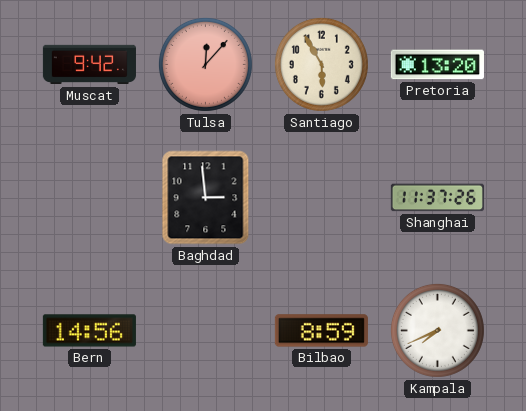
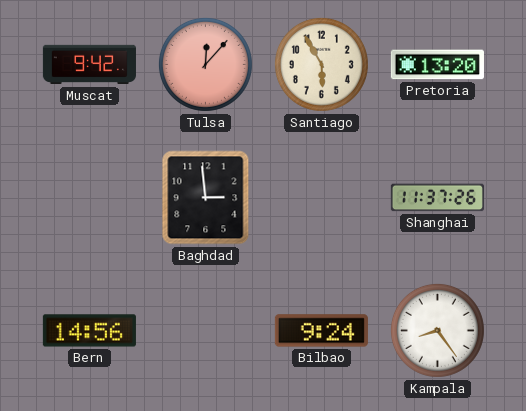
Bilbao: 8:59 -> 9:24 (321, 331)
Kampala: 7:41 -> 8:24 (437, 330)
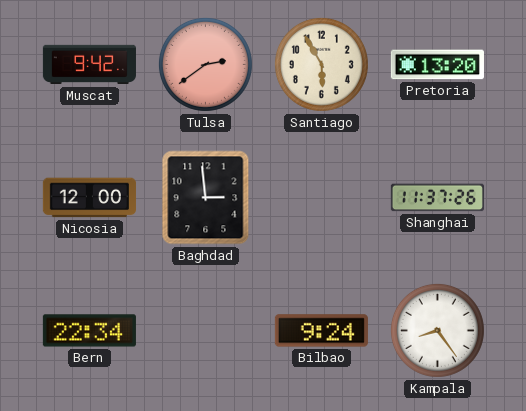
Tulsa: 12:07 -> 2:39 (205, 64)
Nicosia: none -> 12:00 (89, 198)
Bern: 14:56 -> 22:34 (89, 331)
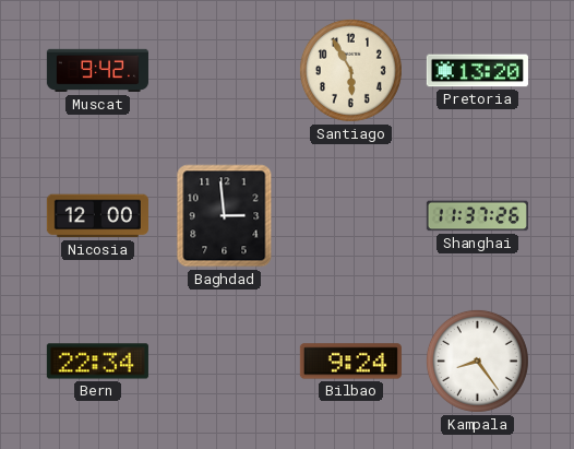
Tulsa: 2:39 -> none (205, 64)
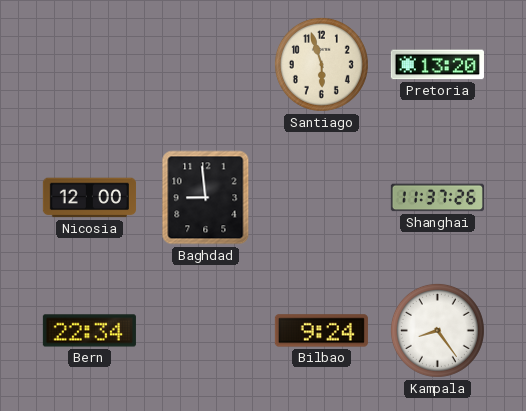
Muscat: 9:42 -> none (97, 71)
Santiago: 5:55 -> 5:57 (321, 64)
Baghdad: 2:59 -> 8:59 (206, 198)
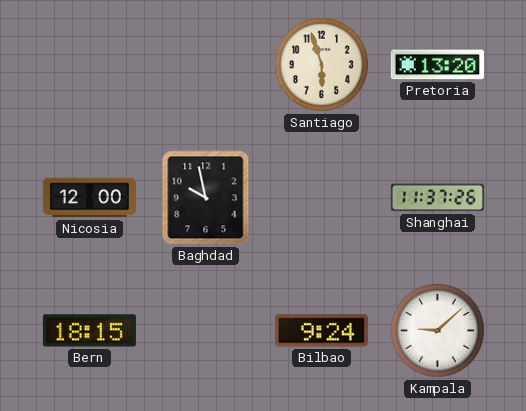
Baghdad: 8:59 -> 9:58 (206, 198)
Bern: 22:34 -> 18:15 (89, 331)
Kampala: 8:24 -> 9:08 (437, 330)
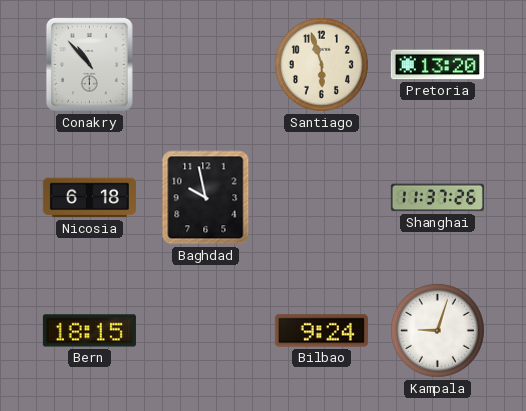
Conakry: none -> 10:53 (89, 64)
Nicosia: 12:00 -> 6:18 (89, 198)
Kampala: 9:08 -> 9:03 (437, 330)
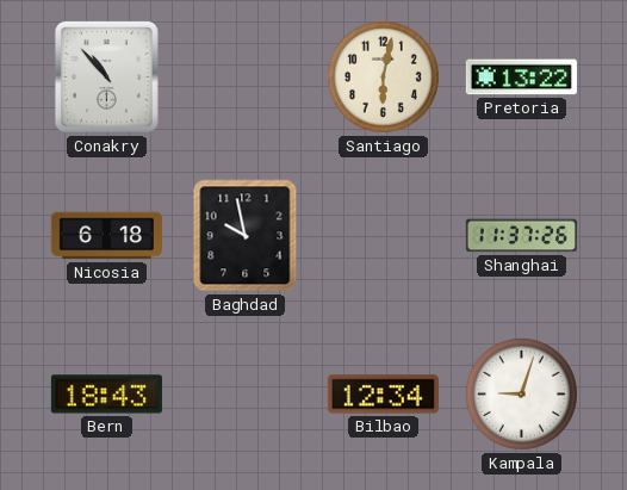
Santiago: 5:57 -> 6:02 (383, 76)
Pretoria: 13:20 -> 13:22 (521, 77)
Bern: 18:15 -> 18:43 (106, 395)
Bilbao: 9:24 -> 12:34 (383, 395)
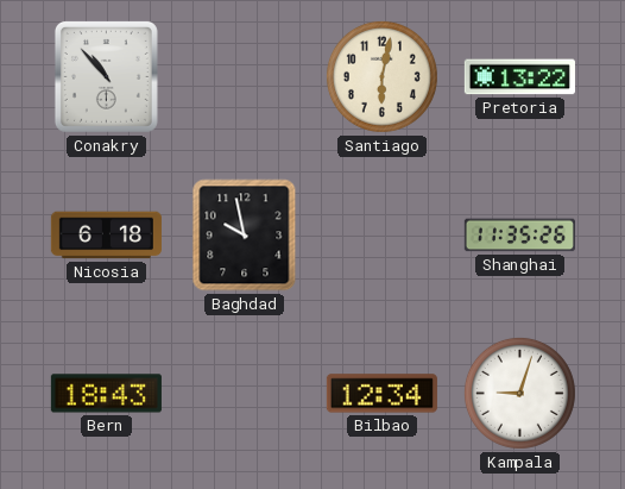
Shanghai: 11:37 -> 11:35 (519, 236)
